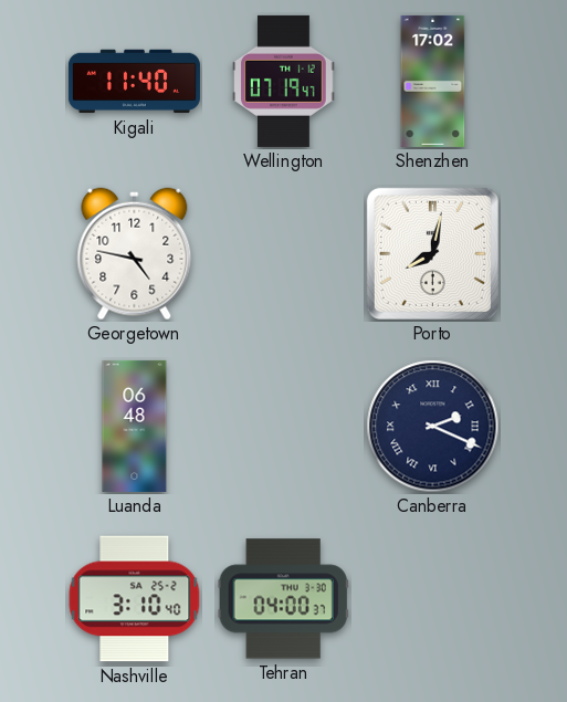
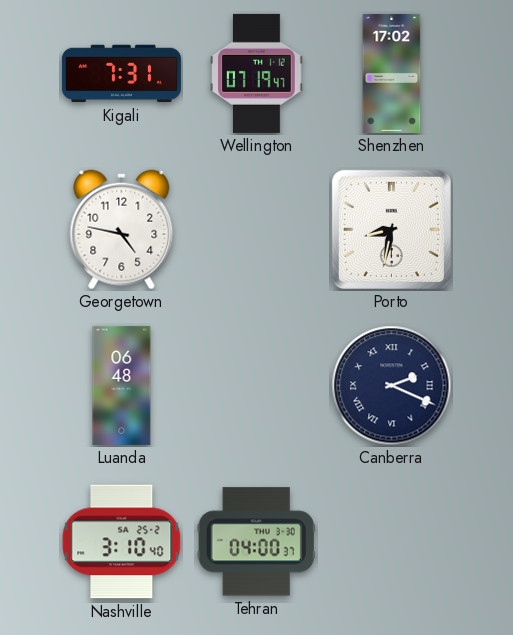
Kigali: 11:40 -> 7:31 (121, 74)
Porto: 8:02 -> 8:32 (391, 229)
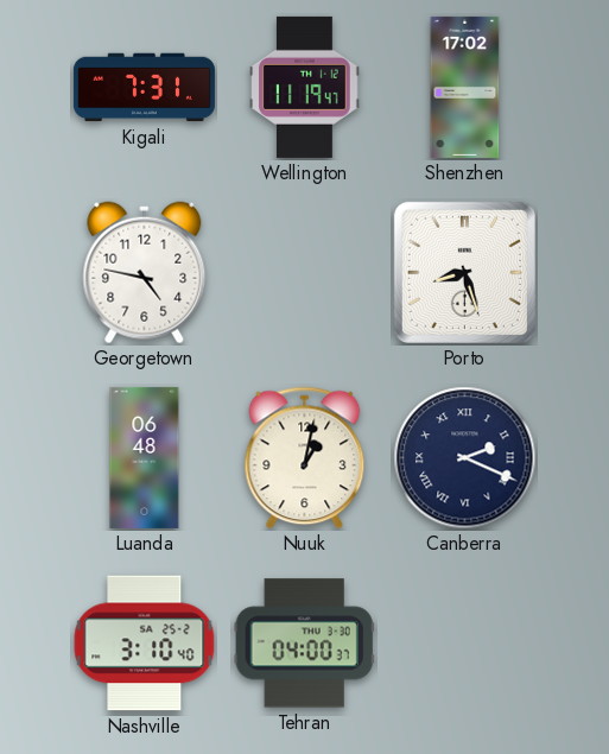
Wellington: 07:19 -> 11:19 (305, 87)
Porto: 8:32 -> 8:27 (464, 272)
Nuuk: none -> 1:02 (305, 458)
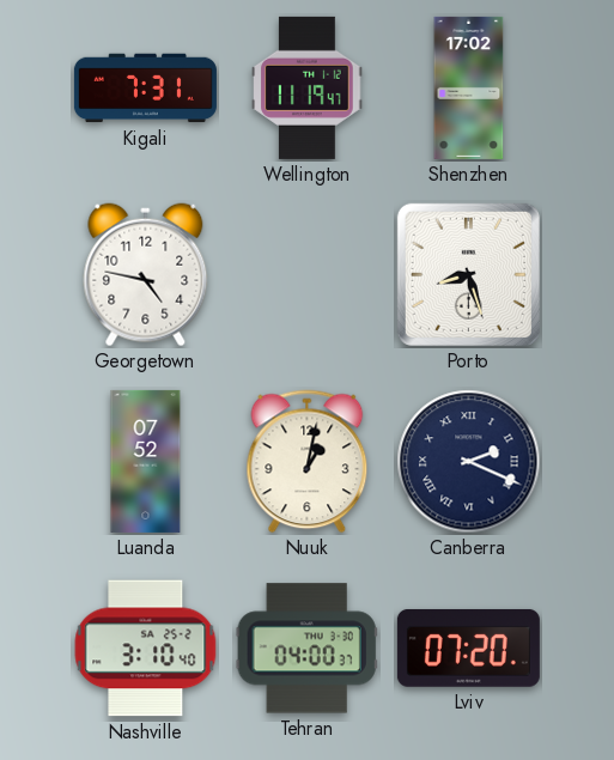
Luanda: 06:48 -> 07:52 (146, 461)
Lviv: none -> 07:20 (468, 647)
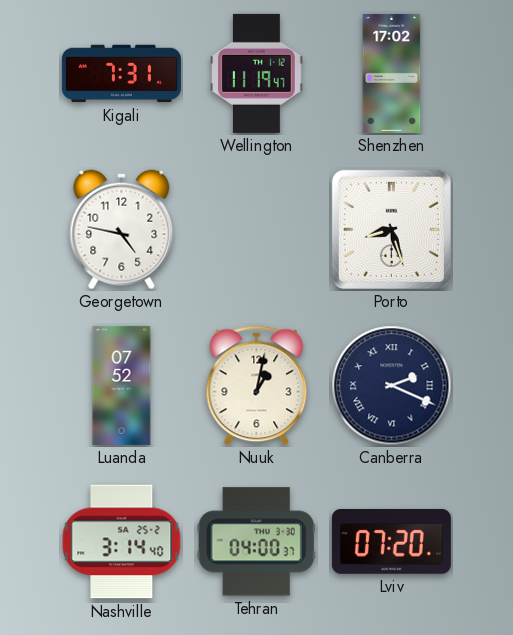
Nashville: 3:10 -> 3:14 (122, 542)
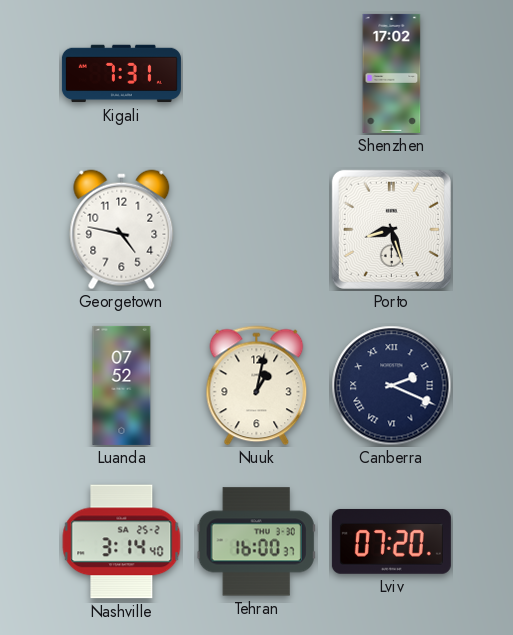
Wellington: 11:19 -> none (257, 73)
Tehran: 04:00 -> 16:00 (256, 542)
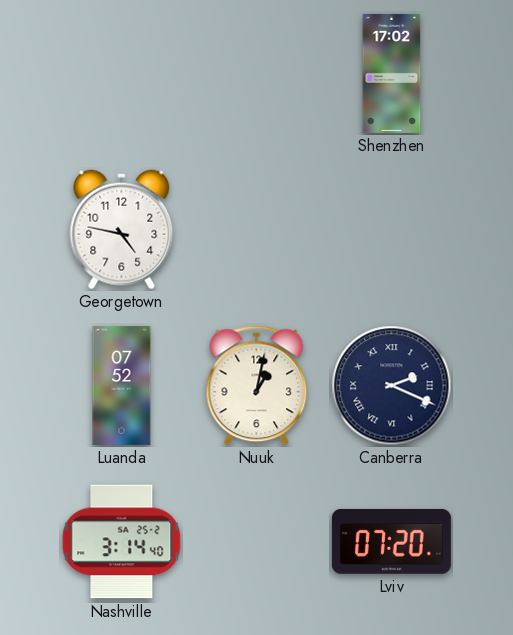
Kigali: 7:31 -> none (121, 74)
Porto: 8:27 -> none (391, 229)
Tehran: 16:00 -> none (256, 542)
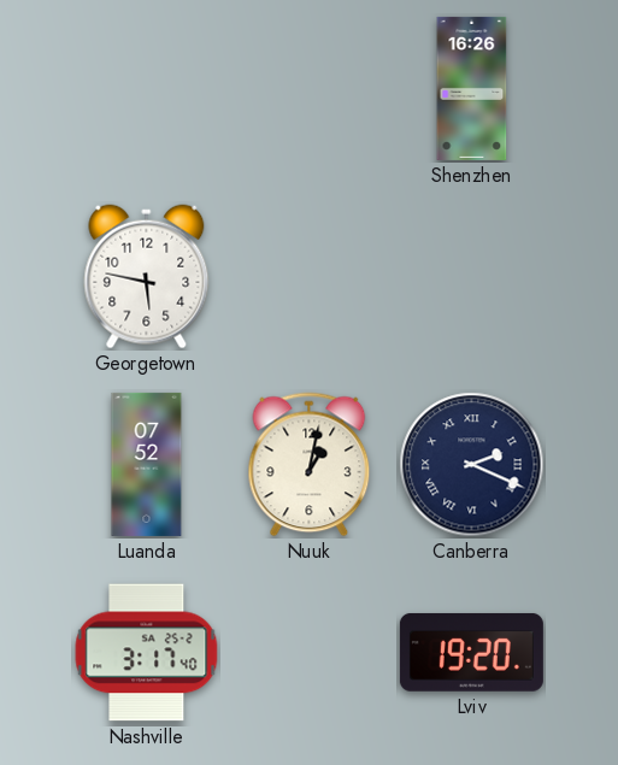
Shenzhen: 17:02 -> 16:26 (472, 88)
Georgetown: 4:47 -> 5:47 (147, 277)
Nashville: 3:14 -> 3:17 (147, 653)
Lviv: 07:20 -> 19:20 (471, 652)
